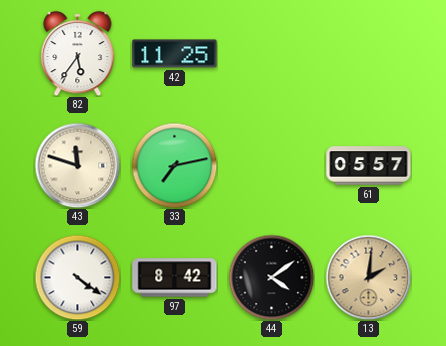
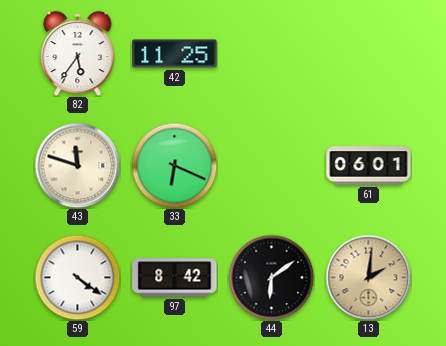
33: 7:13 -> 6:19 (174, 165)
61: 05:57 -> 06:01 (369, 166)
44: 4:09 -> 6:09 (271, 277)
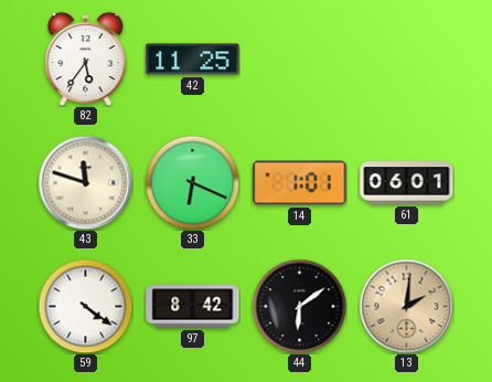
14: none -> 1:01 (300, 183)
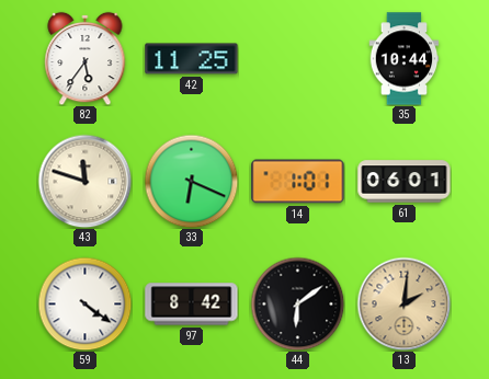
35: none -> 10:44 (405, 59)
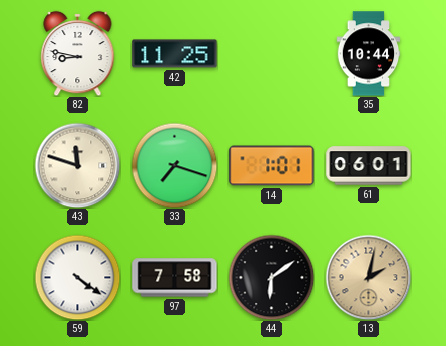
82: 5:36 -> 8:47 (78, 53)
33: 6:19 -> 7:18 (174, 165)
97: 8:42 -> 7:58 (175, 278)
13: 2:01 -> 2:02 (368, 277)
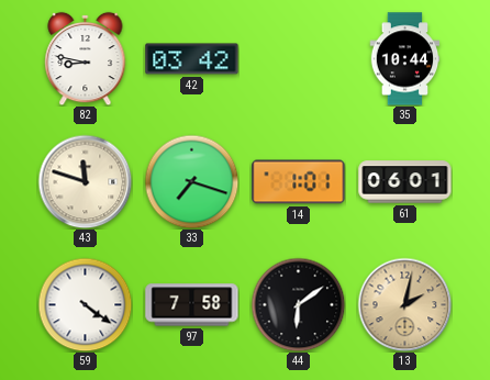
42: 11:25 -> 03:42 (192, 59)
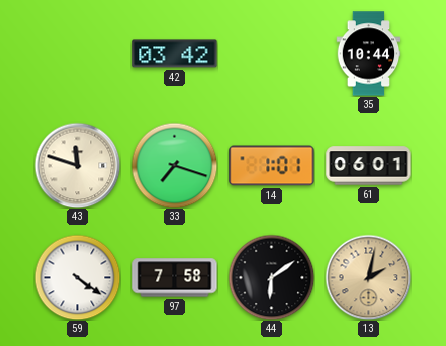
82: 8:47 -> none (86, 58)
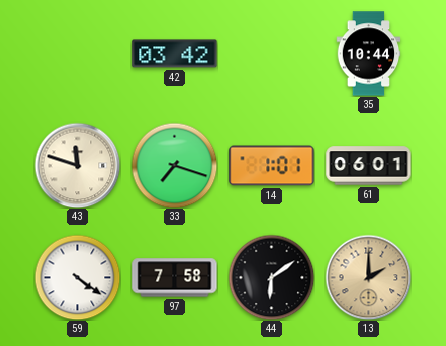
13: 2:02 -> 2:00 (368, 277)
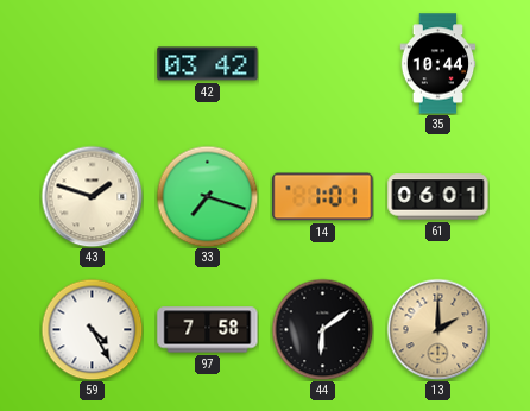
43: 11:48 -> 1:48 (92, 196)
59: 4:21 -> 4:25 (92, 329)
